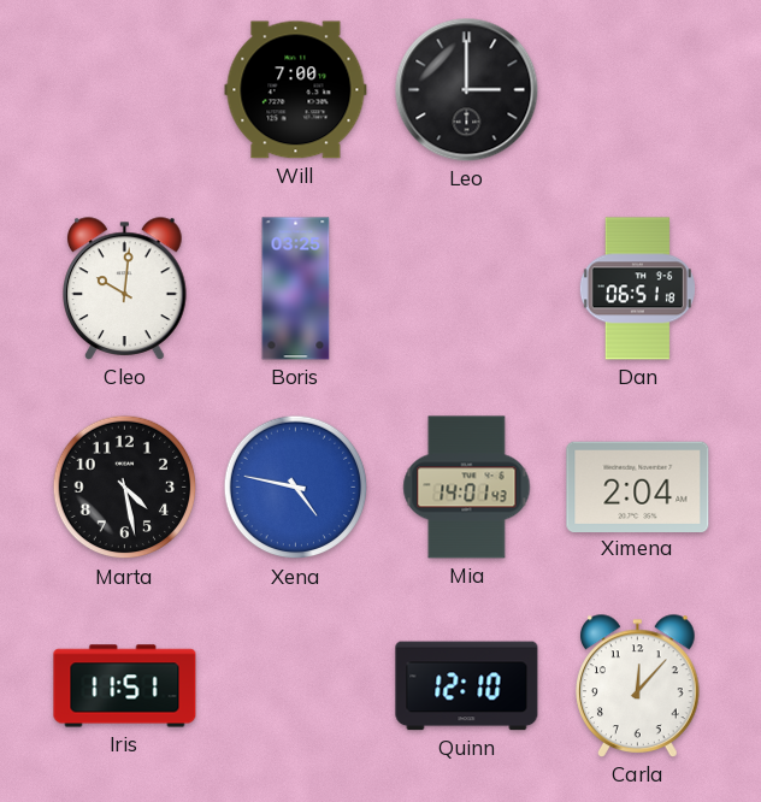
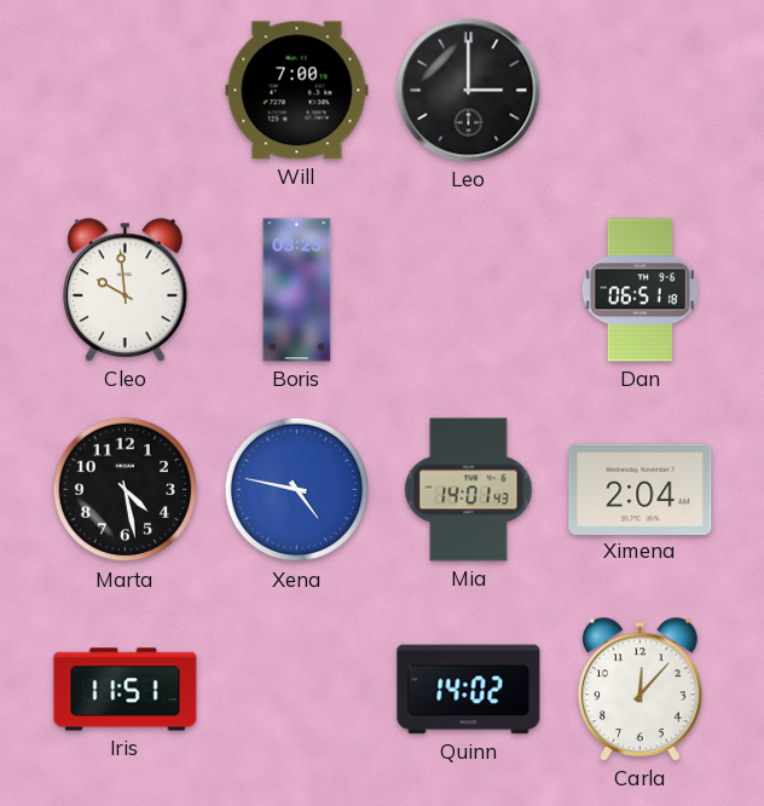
Cleo: 10:01 -> 9:59 (126, 290)
Quinn: 12:10 -> 14:02 (469, 690)
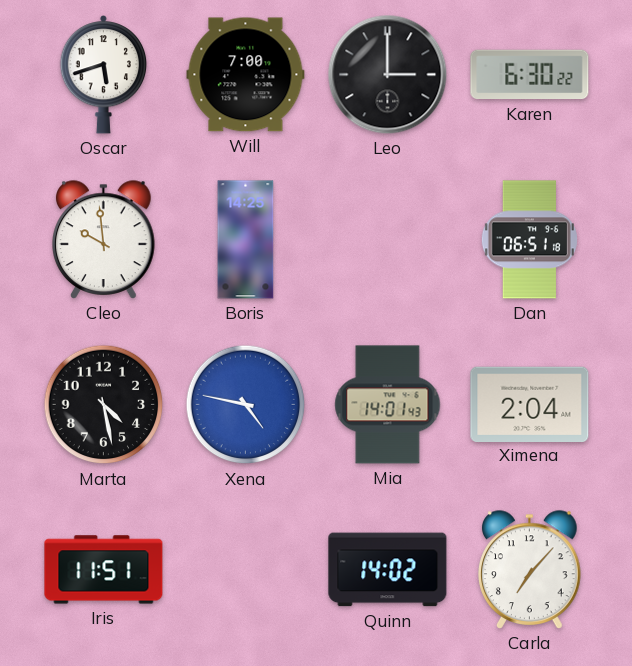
Oscar: none -> 5:42 (104, 75)
Karen: none -> 6:30 (530, 75)
Boris: 03:25 -> 14:25 (246, 240)
Carla: 12:07 -> 7:07 (530, 570)
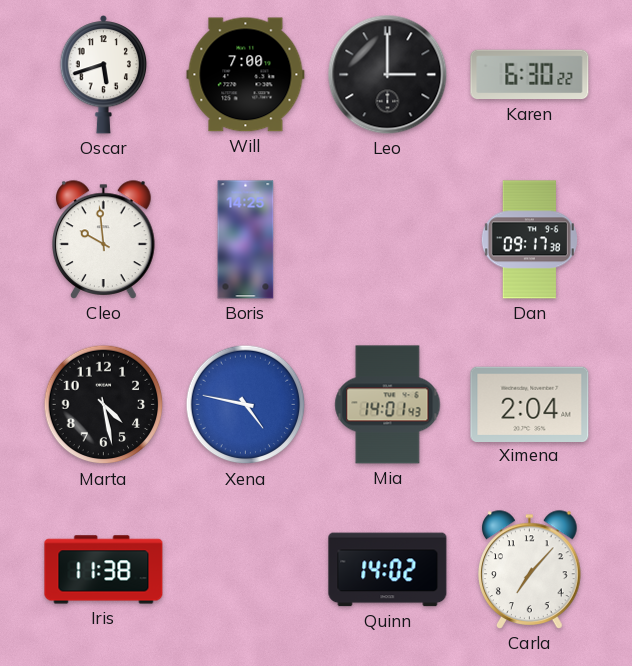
Dan: 06:51 -> 09:17 (529, 240)
Iris: 11:51 -> 11:38 (104, 570)
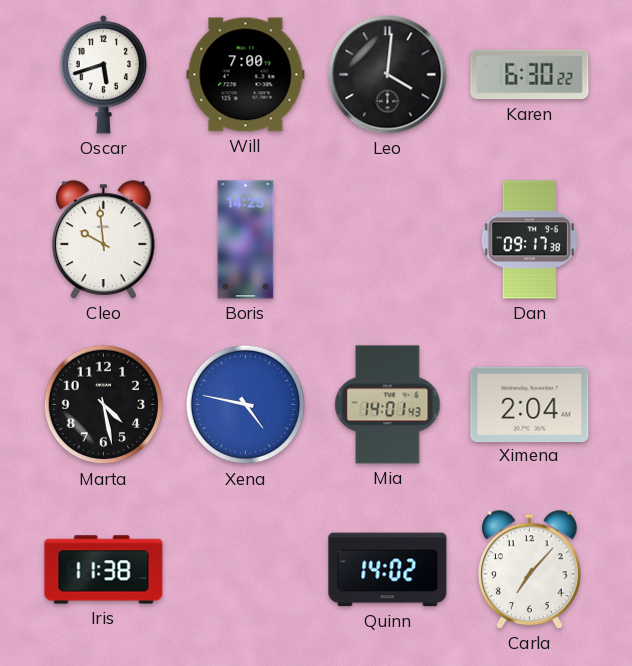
Leo: 3:00 -> 4:01 (388, 75)
